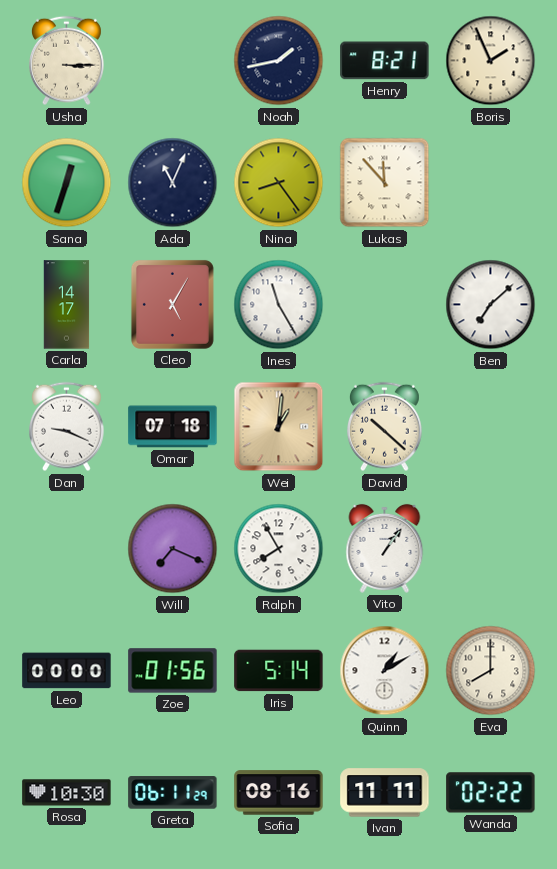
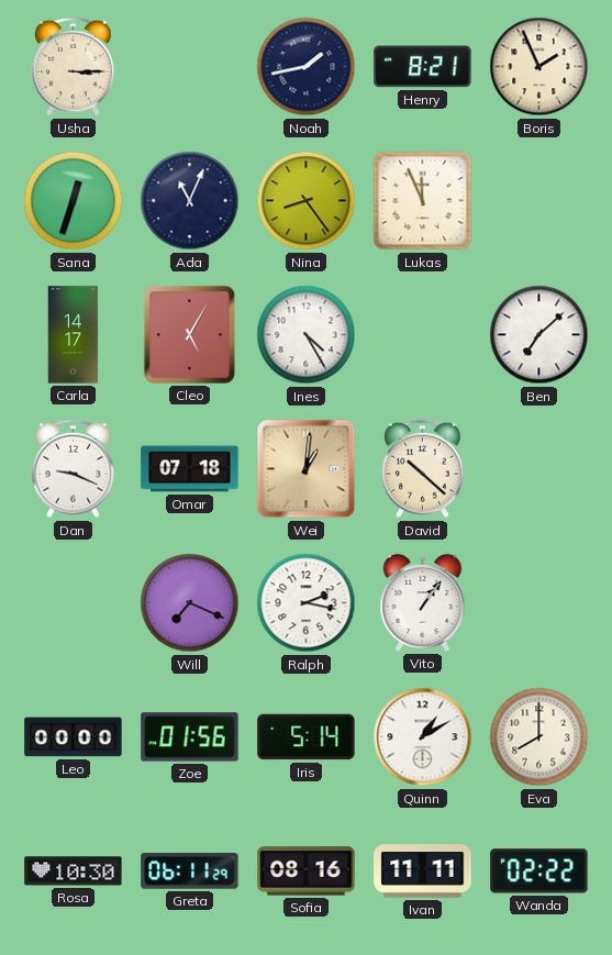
Lukas: 11:53 -> 11:56 (423, 201)
Ines: 11:25 -> 4:25 (307, 335)
Ralph: 7:55 -> 2:17 (307, 603)
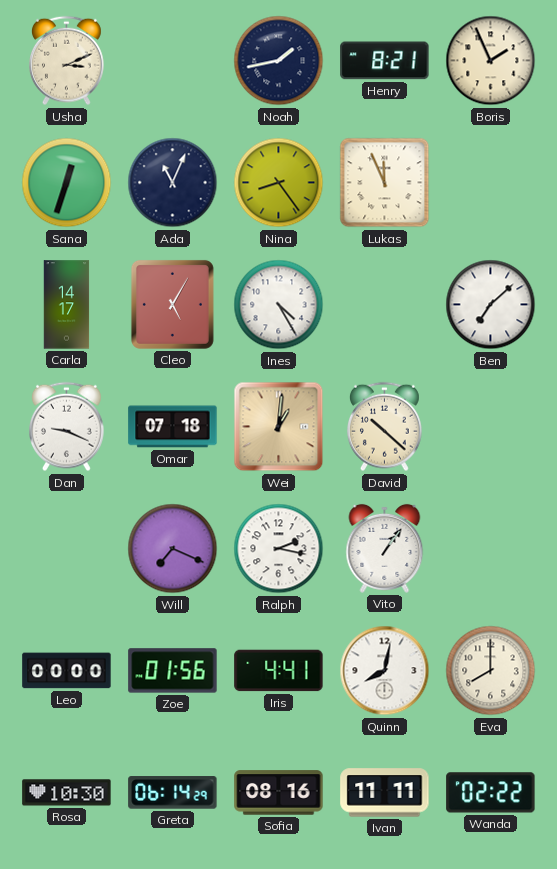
Usha: 3:15 -> 3:11 (67, 61)
Iris: 5:14 -> 4:41 (279, 671)
Quinn: 1:10 -> 8:02 (385, 671)
Greta: 06:11 -> 06:14 (173, 793)
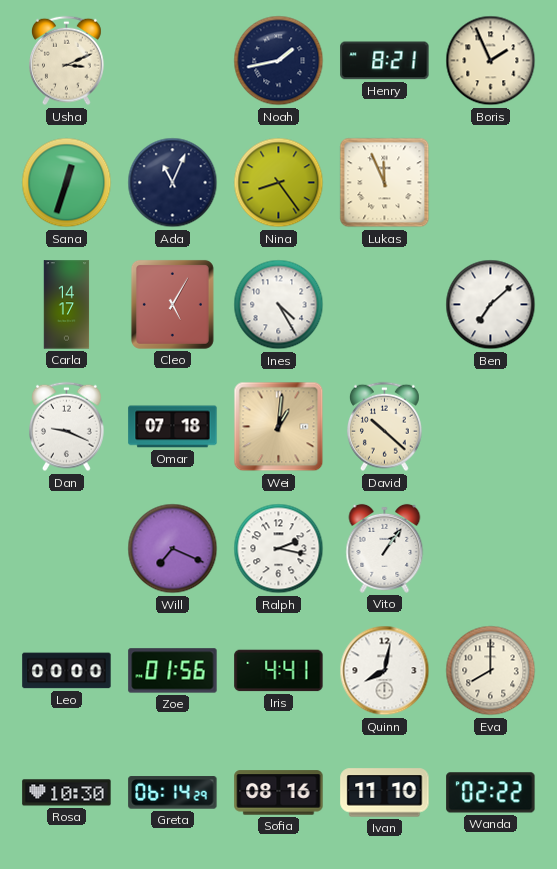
Ivan: 11:11 -> 11:10 (385, 793)
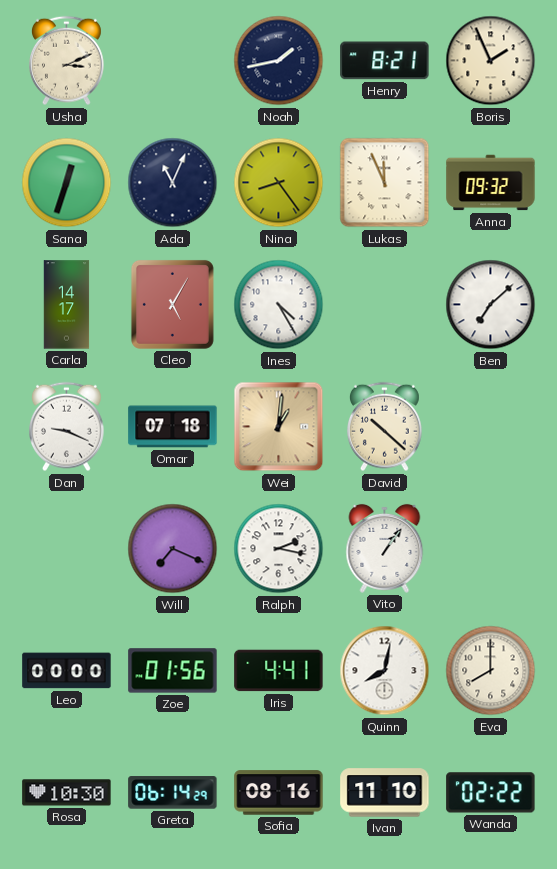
Anna: none -> 09:32 (491, 183)
